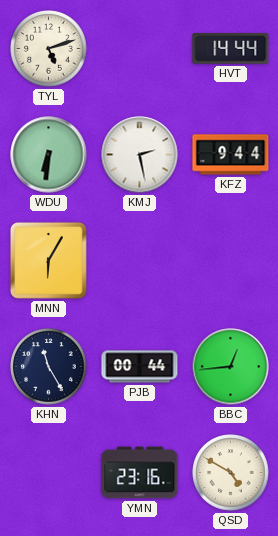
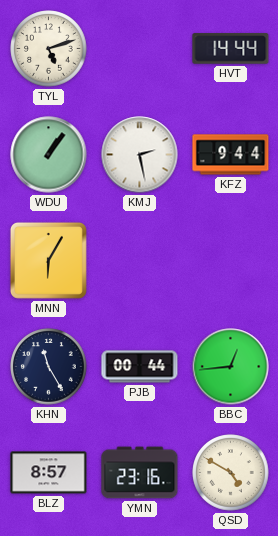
WDU: 6:31 -> 1:06 (49, 155)
BLZ: none -> 8:57 (49, 473)
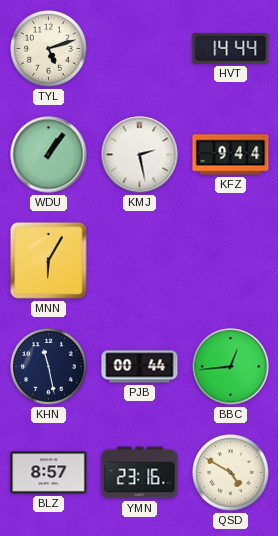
KHN: 11:25 -> 11:28 (49, 367)
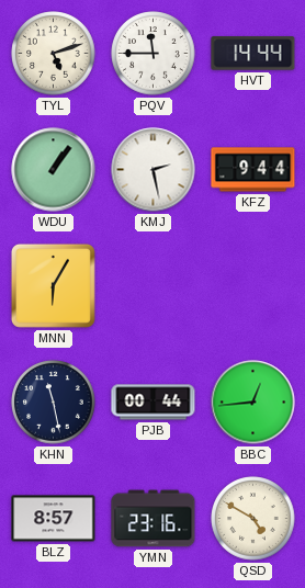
PQV: none -> 11:45 (154, 54)
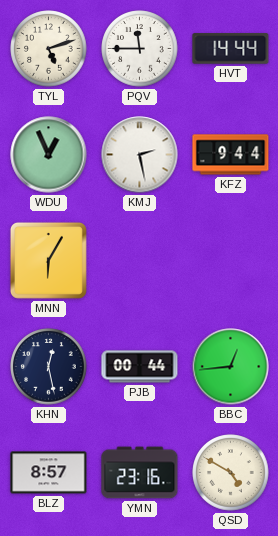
WDU: 1:06 -> 12:56 (49, 155)
KHN: 11:28 -> 12:28 (49, 367)
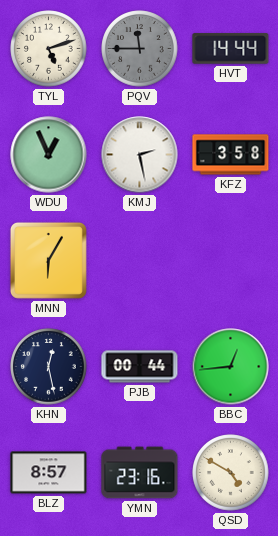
PQV dial: white -> grey (140, 49)
KFZ: 9:44 -> 3:58 (231, 155)
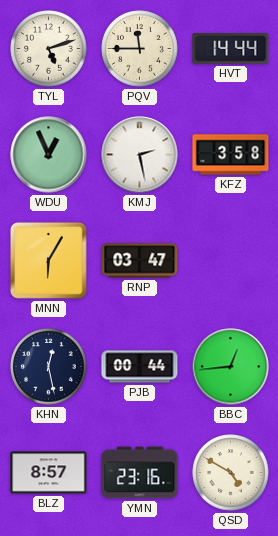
PQV dial: grey -> cream (140, 49)
RNP: none -> 03:47 (140, 261)
